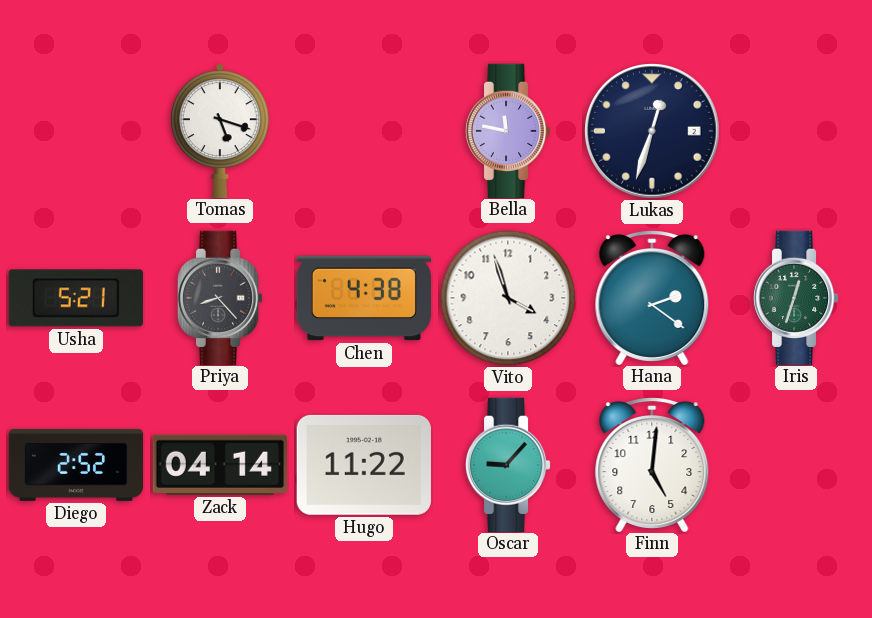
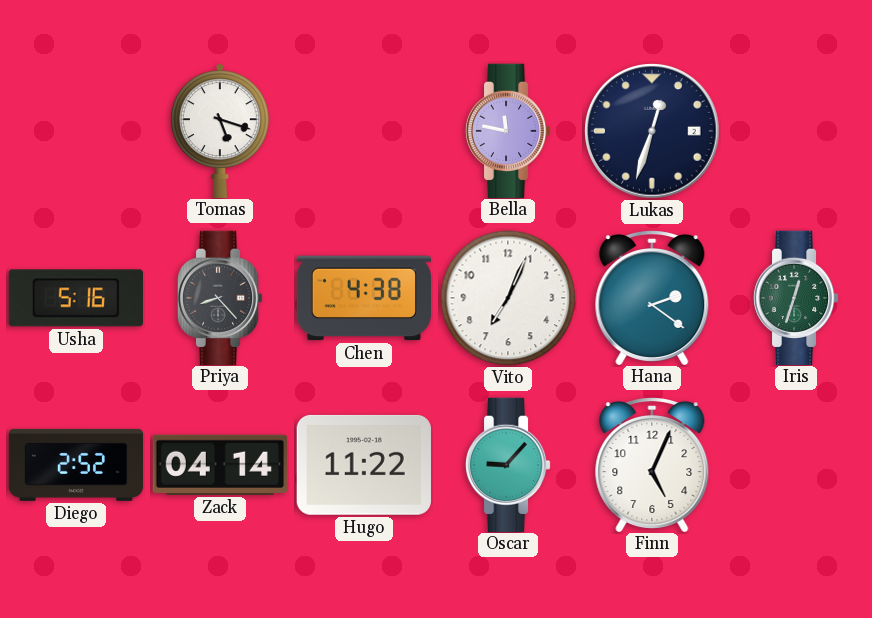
Usha: 5:21 -> 5:16 (76, 298)
Vito: 3:57 -> 7:04 (508, 298)
Finn: 5:01 -> 5:04 (652, 465)
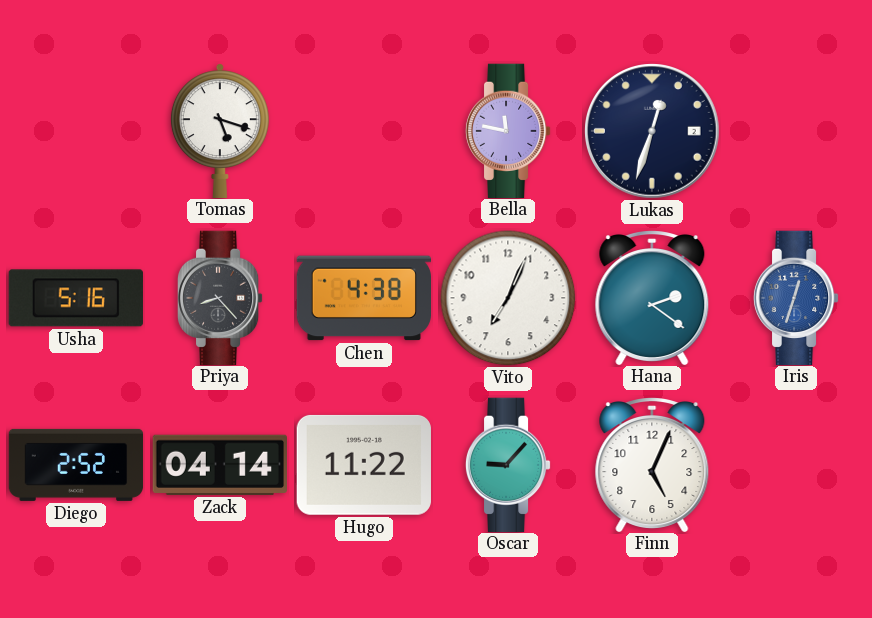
Iris dial: green -> blue (796, 297)
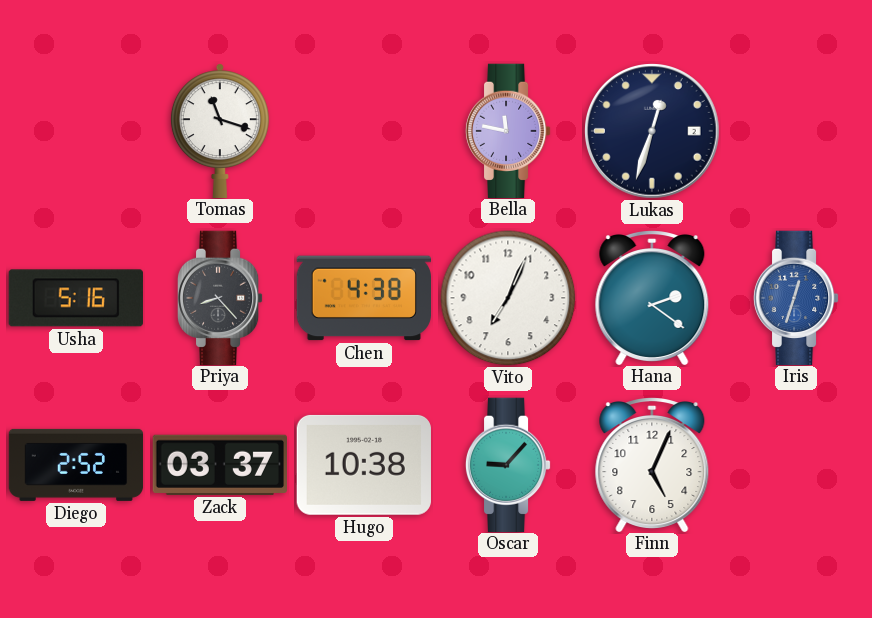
Tomas: 5:18 -> 11:18 (220, 130)
Zack: 04:14 -> 03:37 (219, 465)
Hugo: 11:22 -> 10:38 (364, 465)
